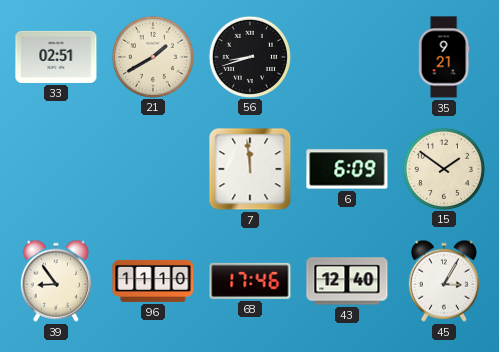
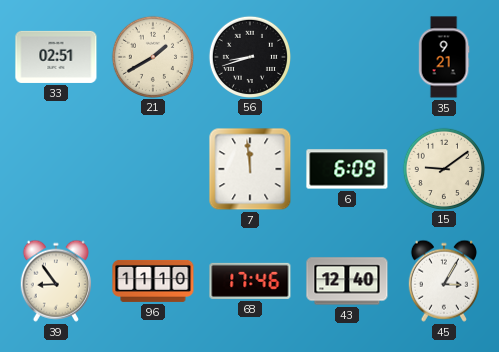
15: 1:51 -> 9:09 (443, 168)
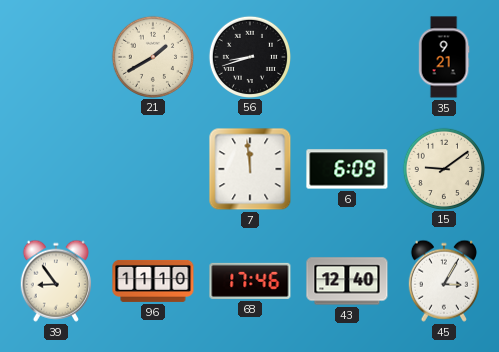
33: 02:51 -> none (56, 57)
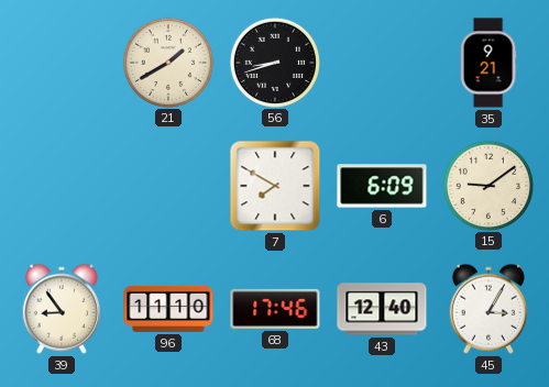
7: 11:59 -> 7:50 (275, 186)
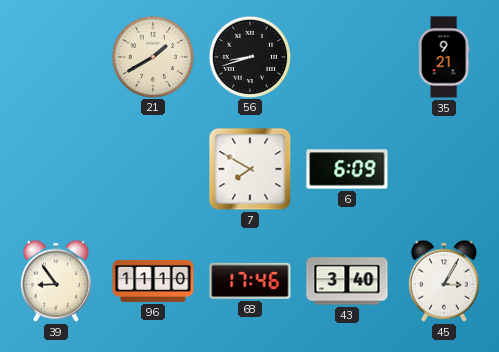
15: 9:09 -> none (487, 185)
43: 12:40 -> 3:40 (347, 281)
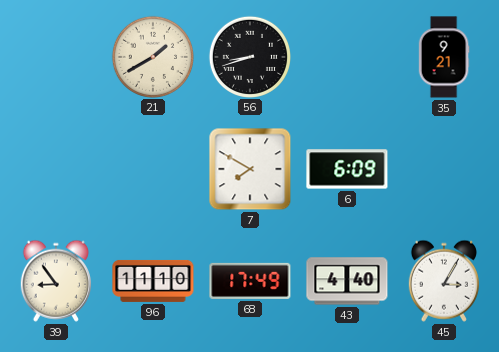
68: 17:46 -> 17:49 (250, 281)
43: 3:40 -> 4:40 (347, 281)
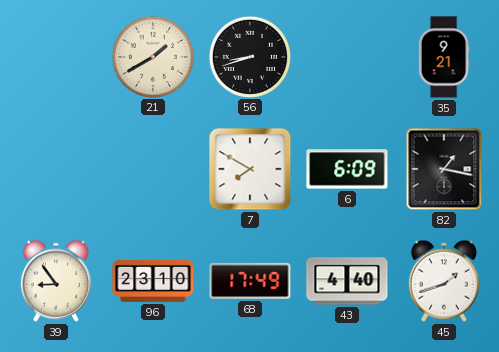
82: none -> 1:17 (444, 169)
96: 11:10 -> 23:10 (153, 281)
45: 3:05 -> 1:42 (444, 281)
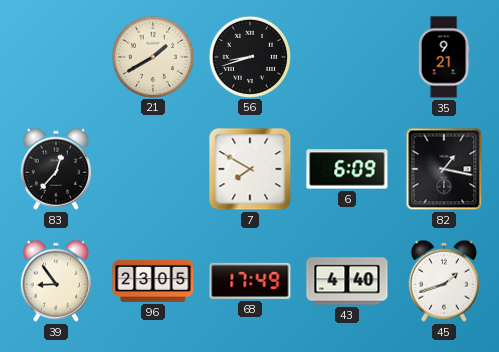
83: none -> 12:37 (56, 169)
96: 23:10 -> 23:05 (153, 281)
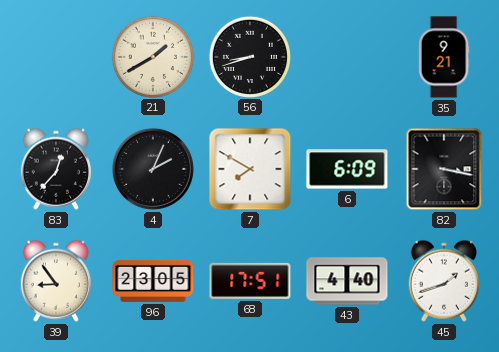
4: none -> 2:04 (153, 169)
82: 1:17 -> 3:17 (444, 169)
68: 17:49 -> 17:51 (250, 281)
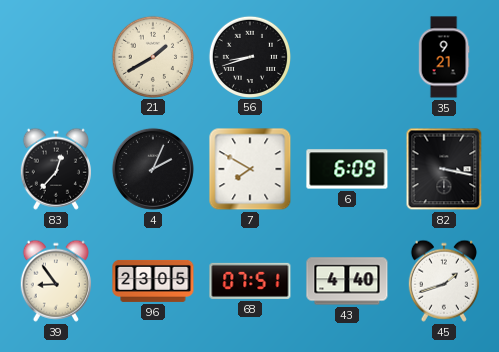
68: 17:51 -> 07:51 (250, 281)
